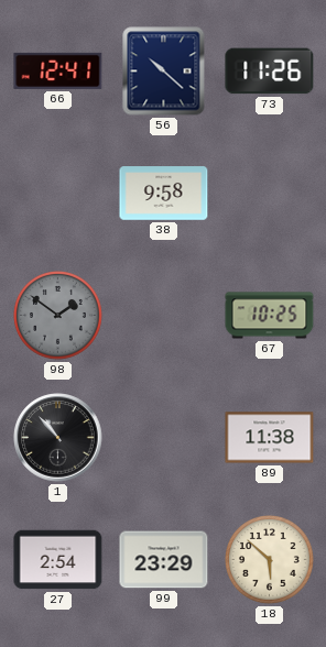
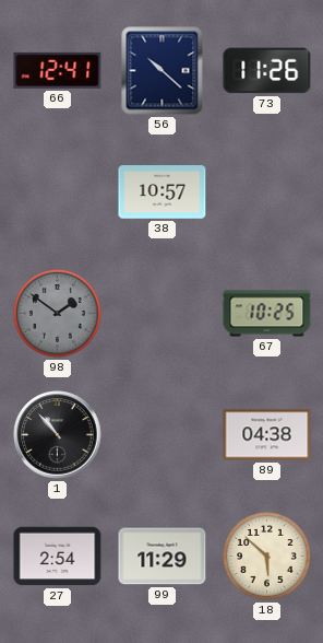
38: 9:58 -> 10:57 (163, 192)
89: 11:38 -> 04:38 (267, 435)
99: 23:29 -> 11:29 (163, 557)
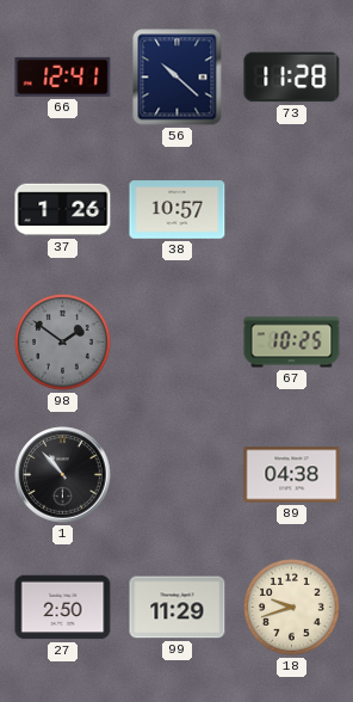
73: 11:26 -> 11:28 (292, 78)
37: none -> 1:26 (63, 210)
27: 2:54 -> 2:50 (63, 608)
18: 5:52 -> 9:42 (292, 608)
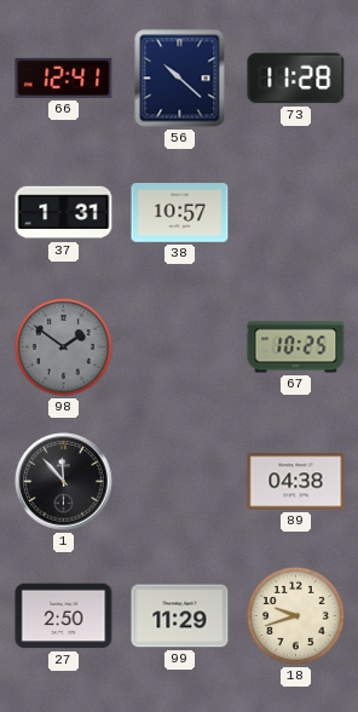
37: 1:26 -> 1:31 (64, 213)
1: 10:53 -> 11:53 (64, 482)
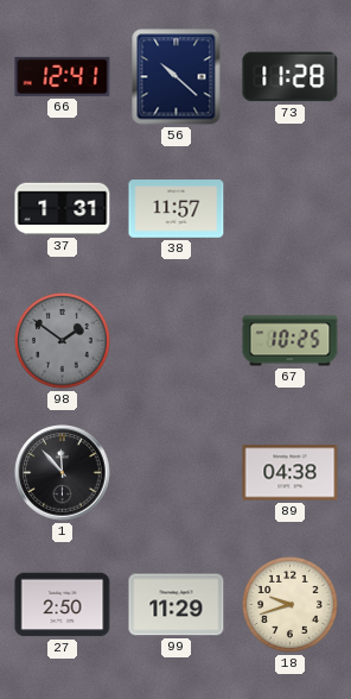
38: 10:57 -> 11:57 (177, 209)
